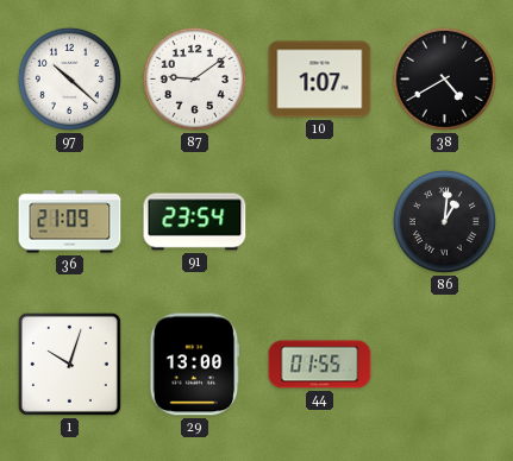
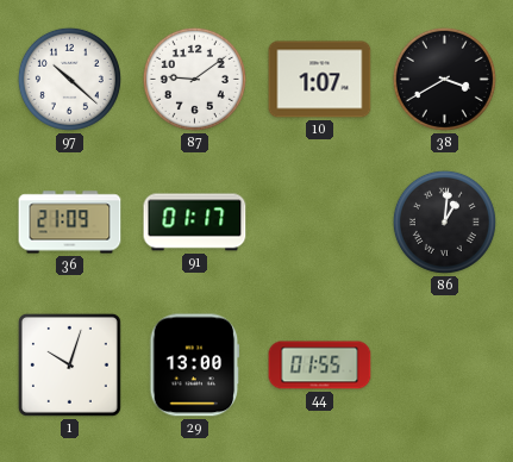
38: 4:40 -> 3:40 (444, 79)
91: 23:54 -> 01:17 (195, 223)
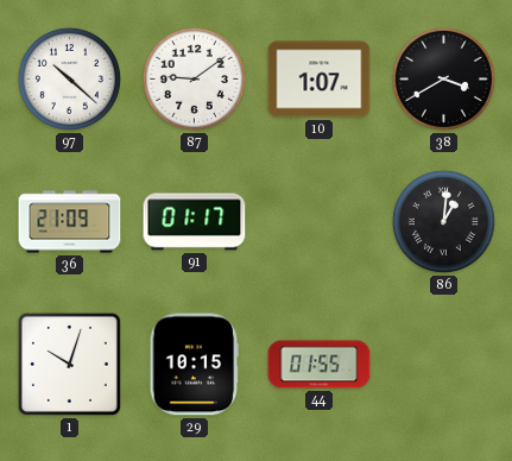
29: 13:00 -> 10:15 (195, 365)
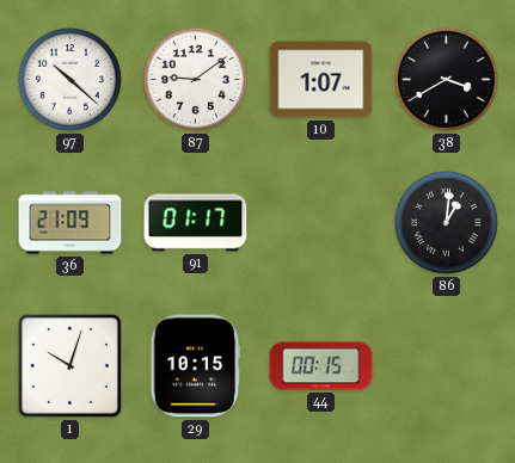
44: 01:55 -> 00:15 (321, 366)
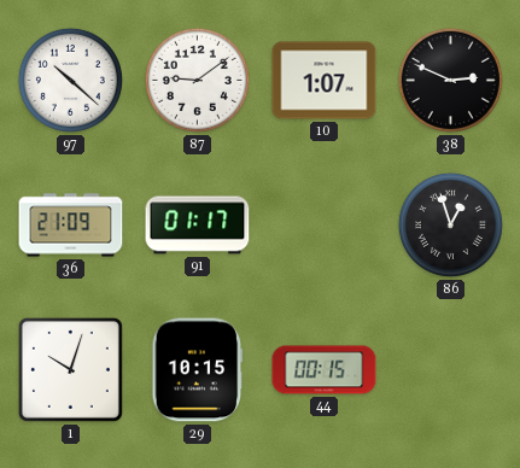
38: 3:40 -> 2:49 (450, 80)
86: 1:01 -> 12:57 (450, 224)
